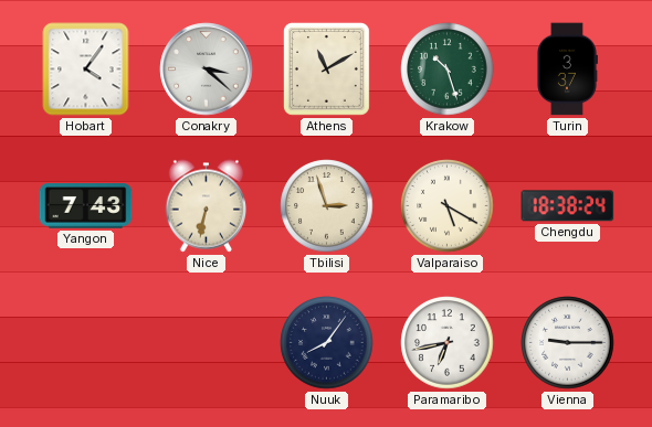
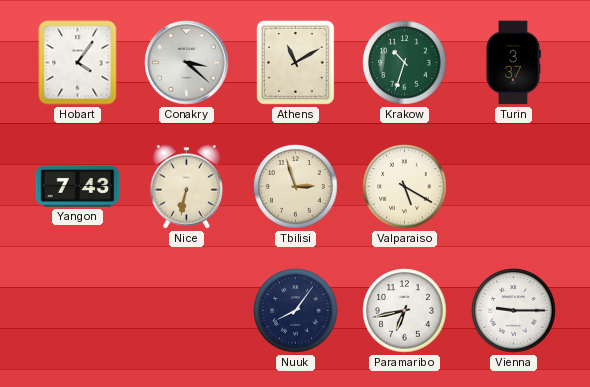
Krakow: 10:27 -> 10:33 (405, 63)
Chengdu: 18:38 -> none (568, 206)
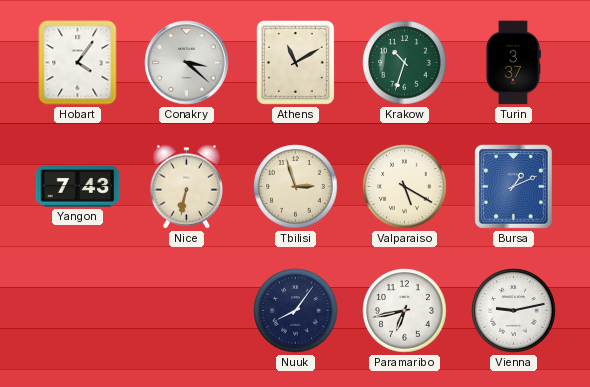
Bursa: none -> 1:11 (514, 187)
Vienna: 9:15 -> 9:13 (514, 311)
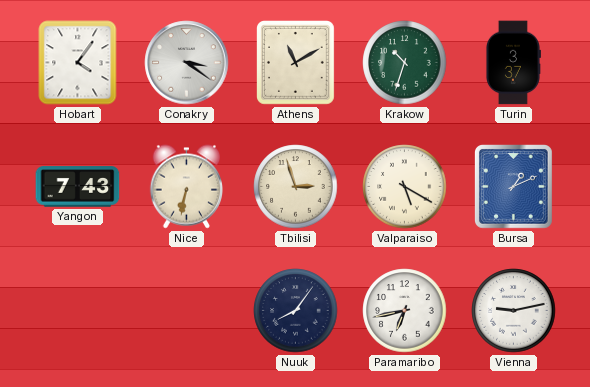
Conakry: 3:22 -> 3:21 (187, 63)
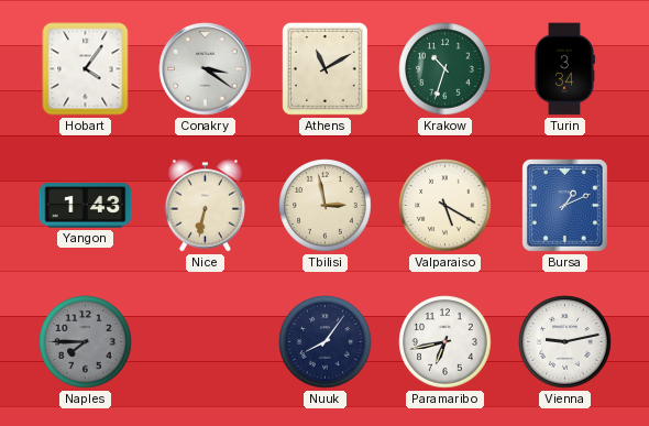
Turin: 3:37 -> 3:34 (564, 69)
Yangon: 7:43 -> 1:43 (86, 206)
Tbilisi: 2:57 -> 2:58 (326, 206)
Naples: none -> 7:45 (86, 342)
